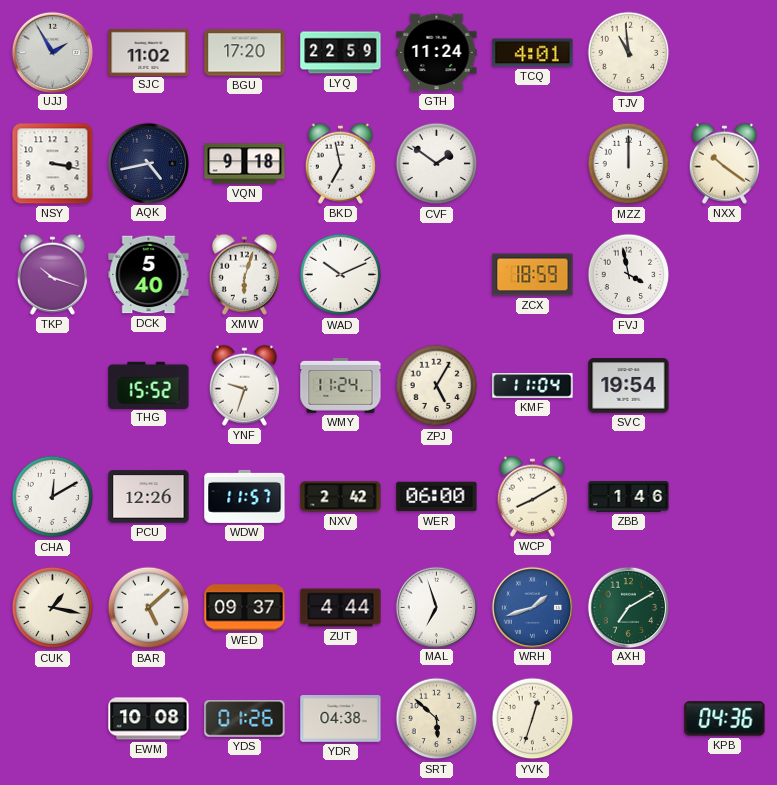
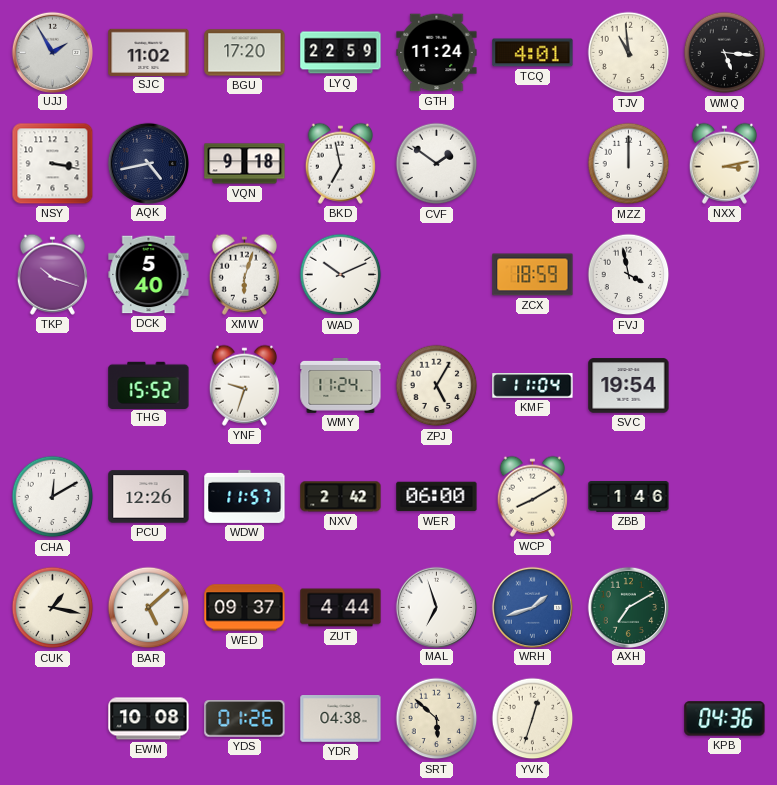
WMQ: none -> 5:16 (725, 53)
NXX: 10:21 -> 3:13 (724, 163)
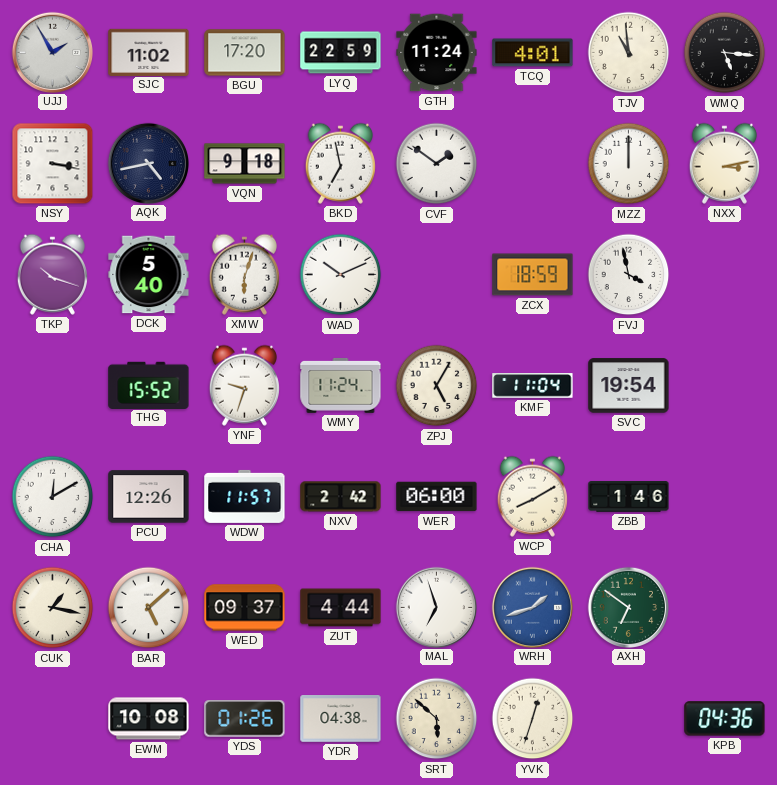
AXH: 7:10 -> 6:51 (628, 607)
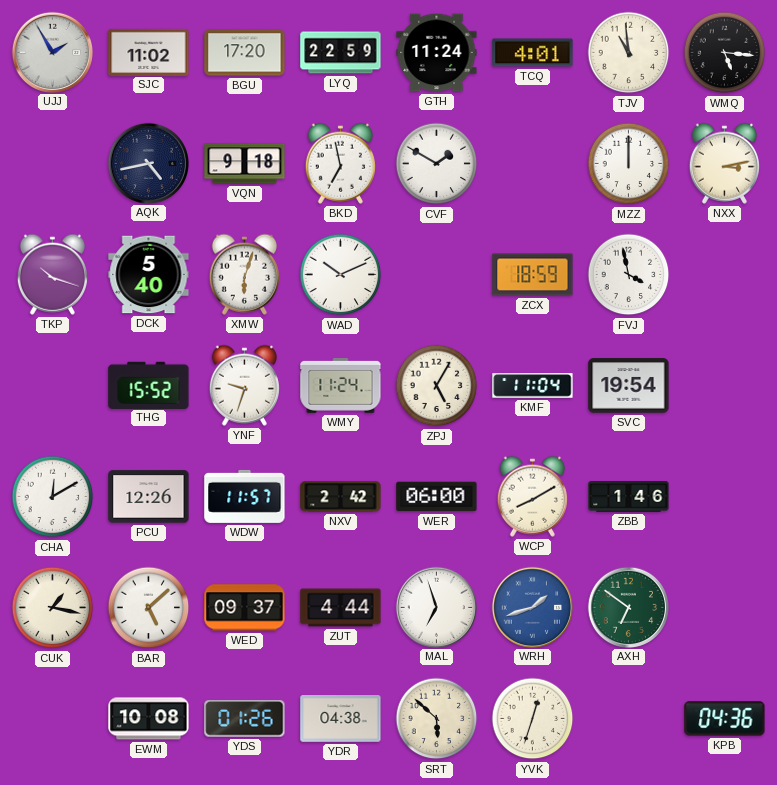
NSY: 3:17 -> none (53, 164)
CVF: 1:51 -> 1:50 (437, 164)
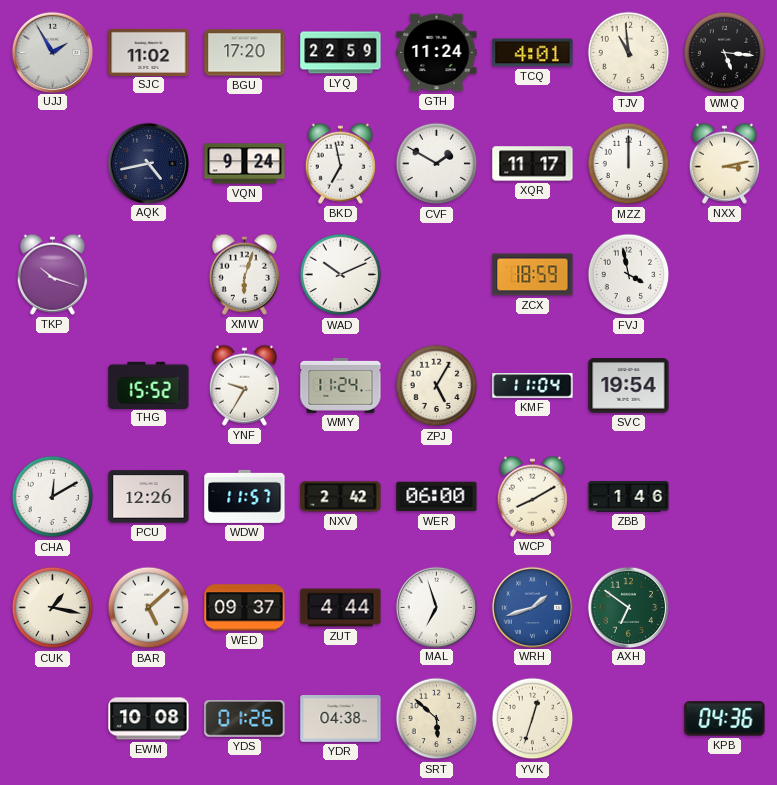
VQN: 9:18 -> 9:24 (245, 164)
XQR: none -> 11:17 (533, 164)
DCK: 5:40 -> none (149, 275)
YNF: 9:33 -> 9:35 (244, 385)
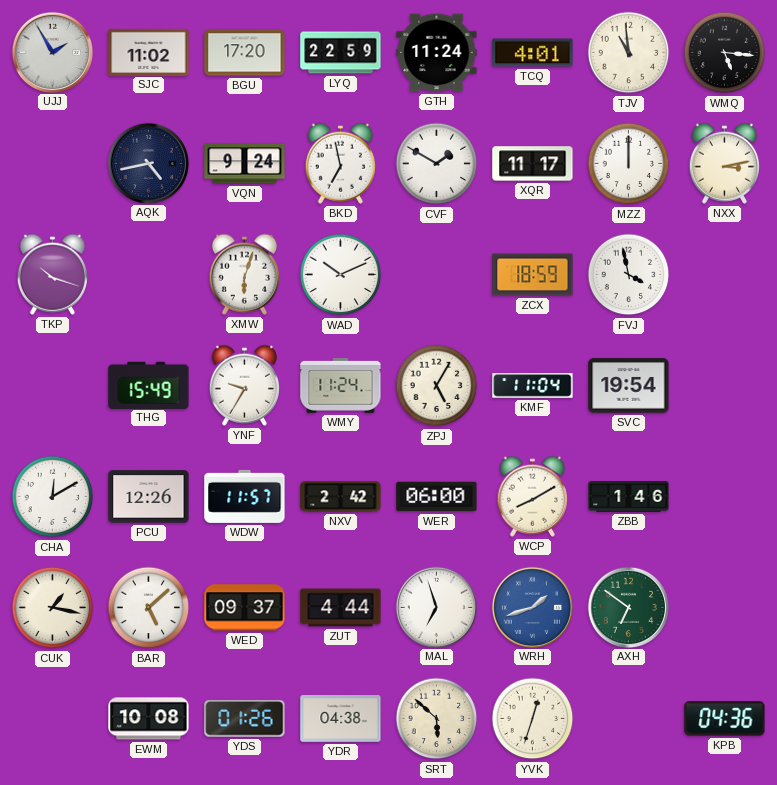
THG: 15:52 -> 15:49 (149, 385)
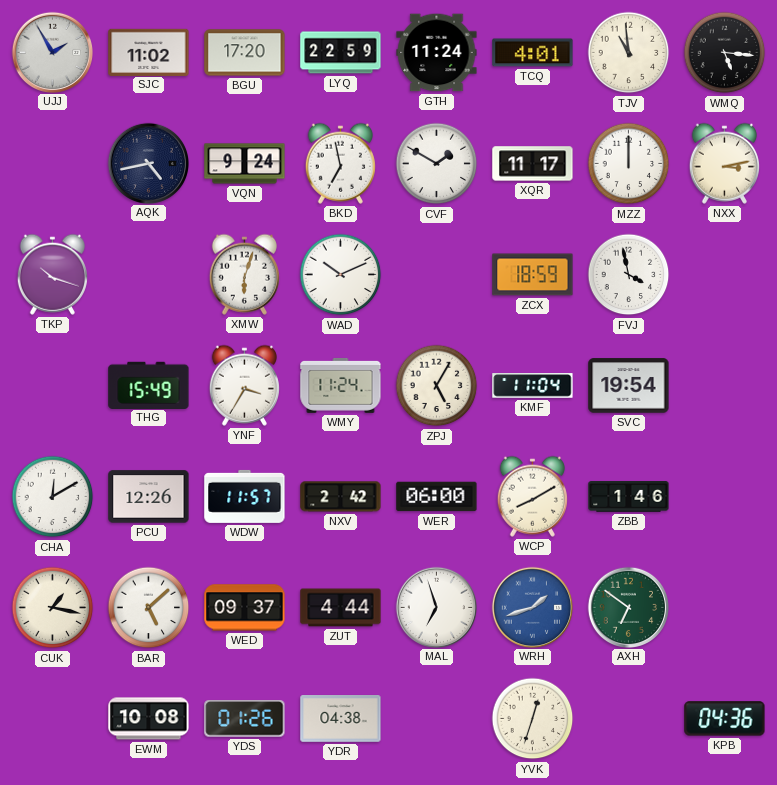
YNF: 9:35 -> 3:35 (244, 385)
SRT: 5:52 -> none (437, 719)
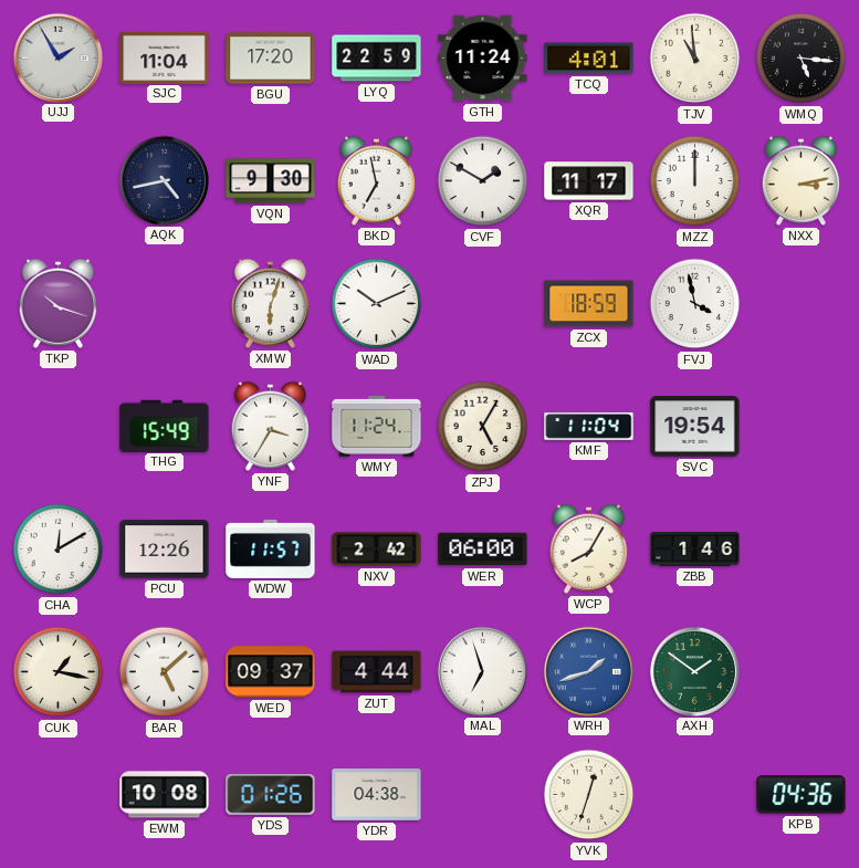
SJC: 11:02 -> 11:04 (165, 57)
VQN: 9:24 -> 9:30 (271, 181)
WCP: 8:10 -> 8:05 (588, 548)
AXH: 6:51 -> 1:51 (694, 671)
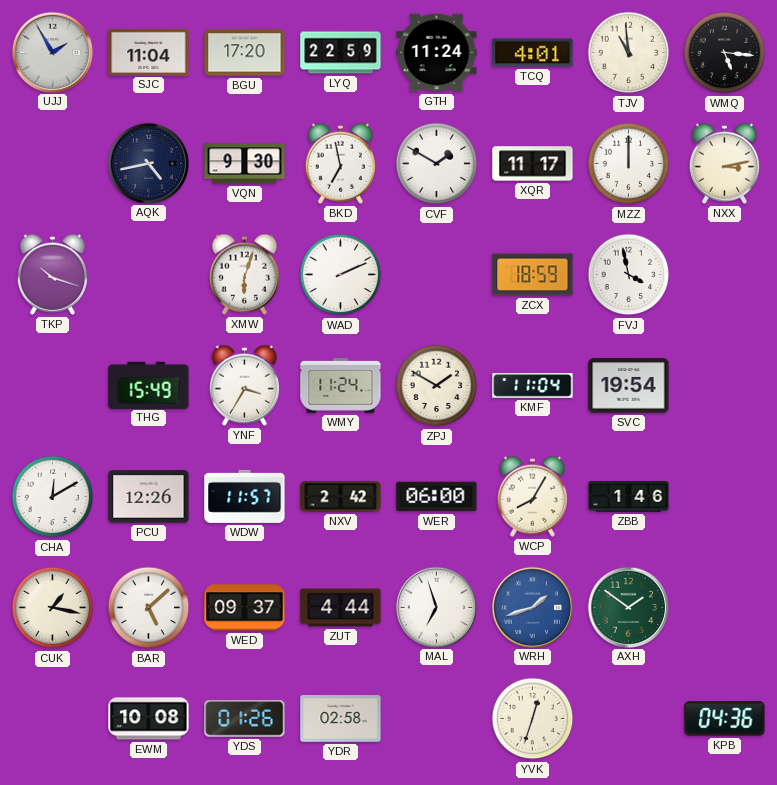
WAD: 10:11 -> 2:11 (341, 275)
ZPJ: 5:05 -> 1:50 (437, 386)
YDR: 04:38 -> 02:58 (341, 719)
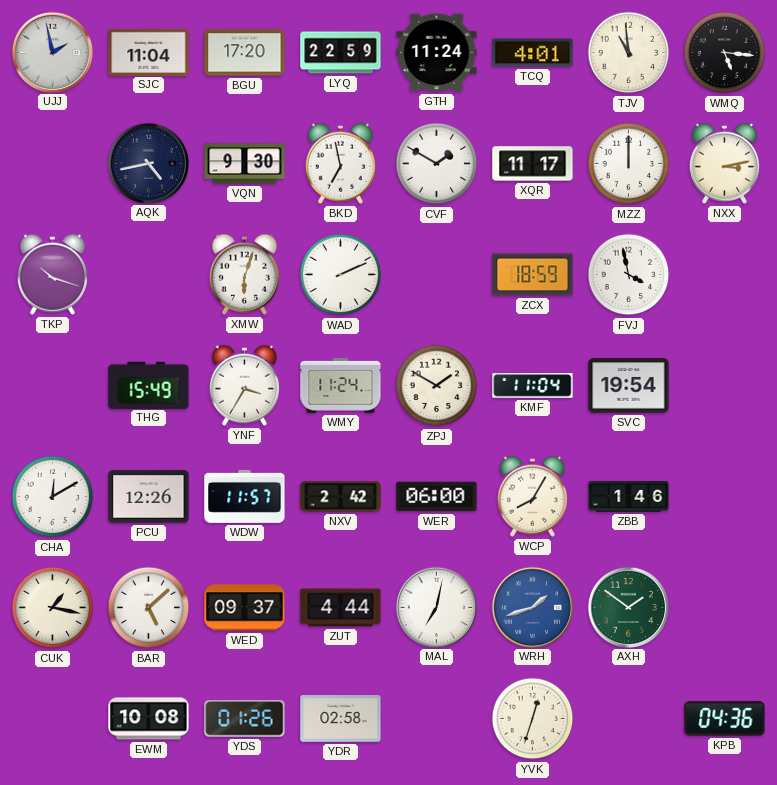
UJJ: 1:55 -> 1:58 (52, 52)
MAL: 6:57 -> 7:02 (436, 607)
